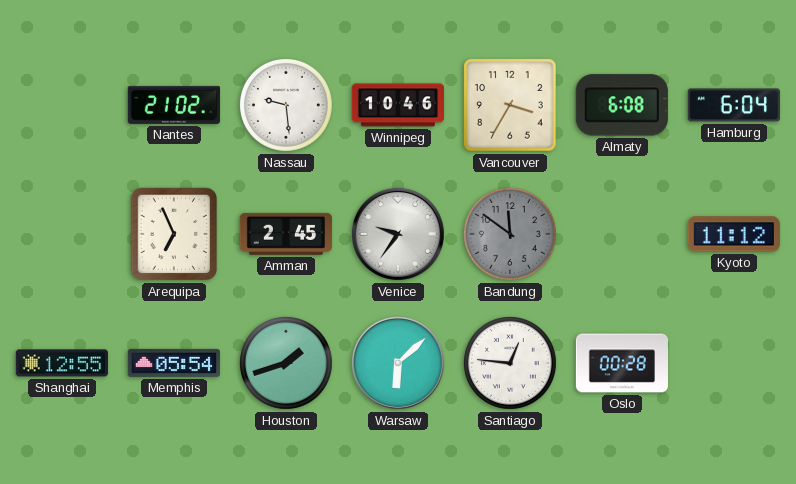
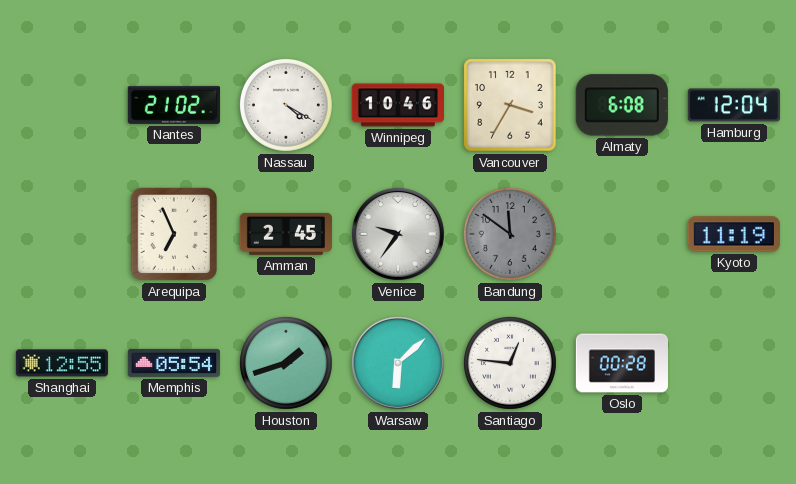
Nassau: 9:29 -> 4:20 (286, 105)
Hamburg: 6:04 -> 12:04 (734, 105)
Kyoto: 11:12 -> 11:19 (734, 234)
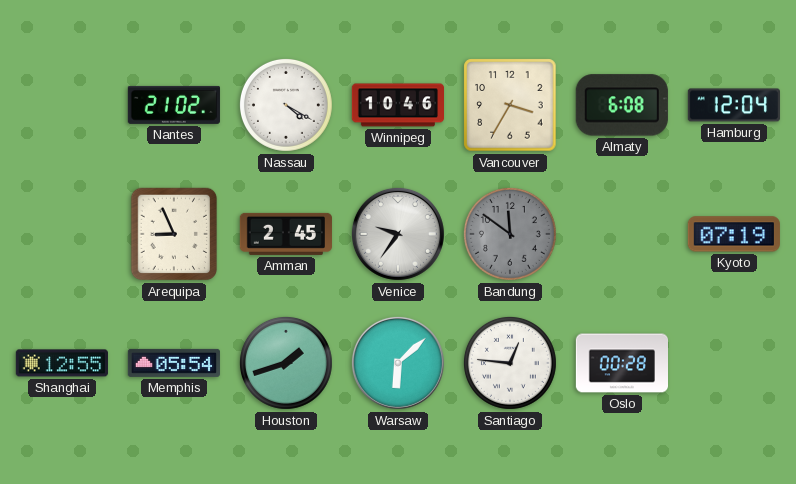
Arequipa: 6:56 -> 8:56 (174, 234)
Kyoto: 11:19 -> 07:19 (734, 234)
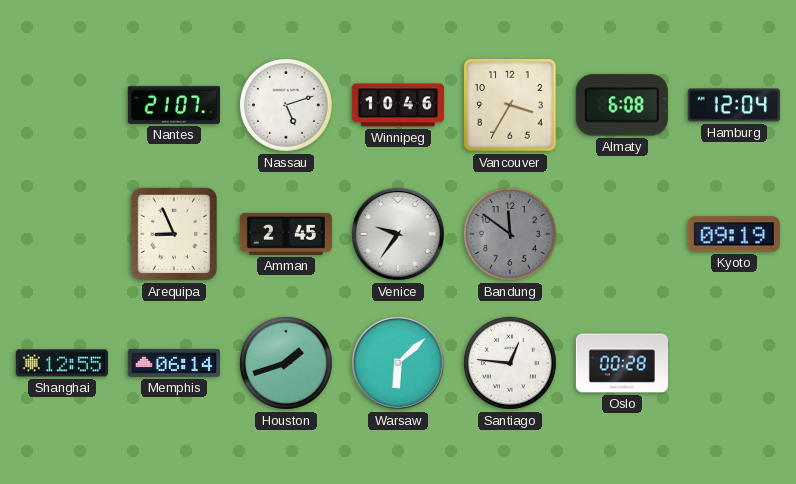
Nantes: 21:02 -> 21:07 (174, 105)
Nassau: 4:20 -> 5:12 (286, 105)
Kyoto: 07:19 -> 09:19 (734, 234)
Memphis: 05:54 -> 06:14 (174, 363)
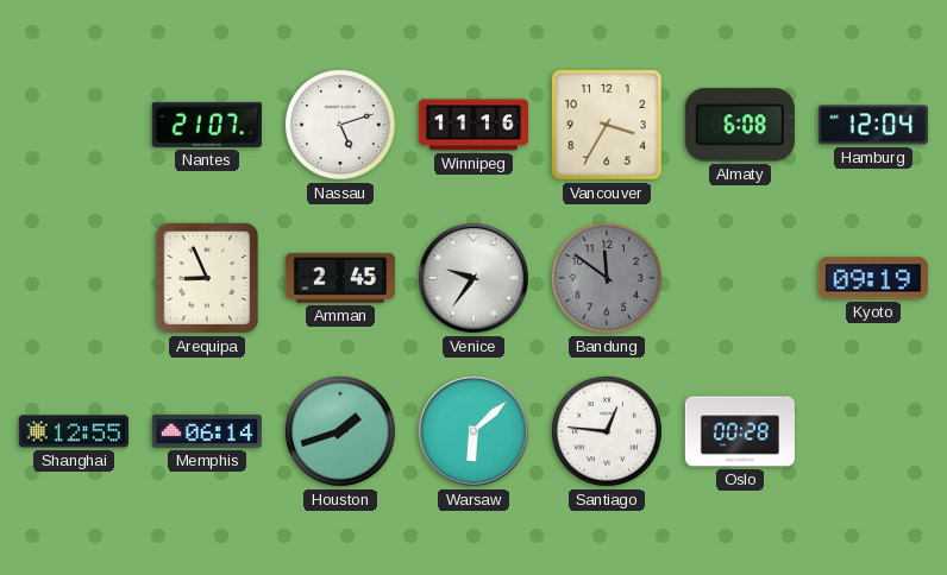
Winnipeg: 10:46 -> 11:16 (472, 125)
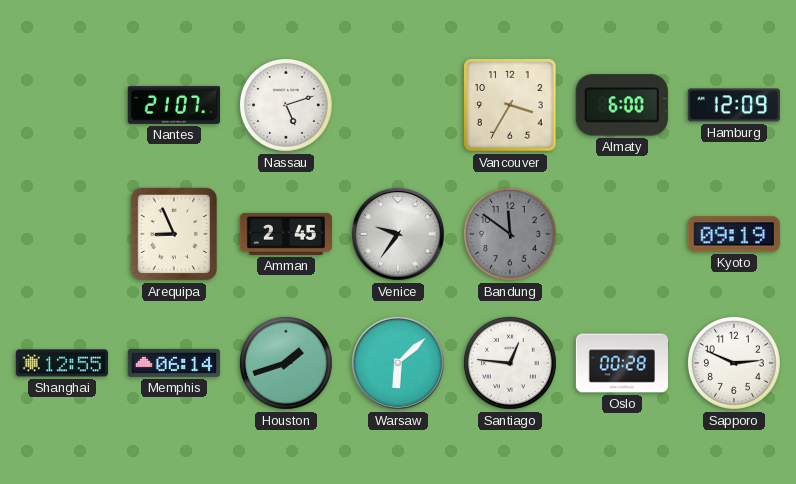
Winnipeg: 11:16 -> none (472, 125)
Almaty: 6:08 -> 6:00 (622, 105)
Hamburg: 12:04 -> 12:09 (734, 105)
Sapporo: none -> 2:49 (734, 363)
